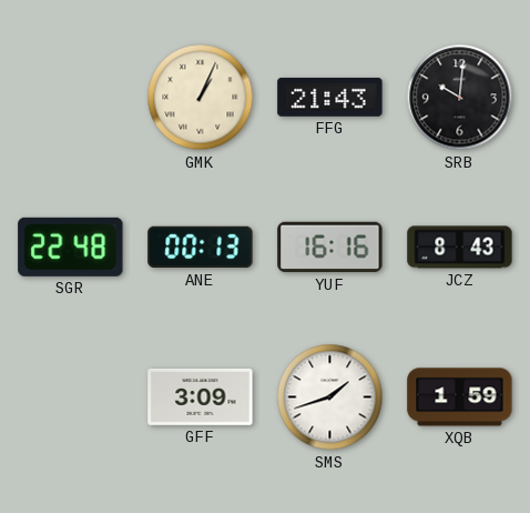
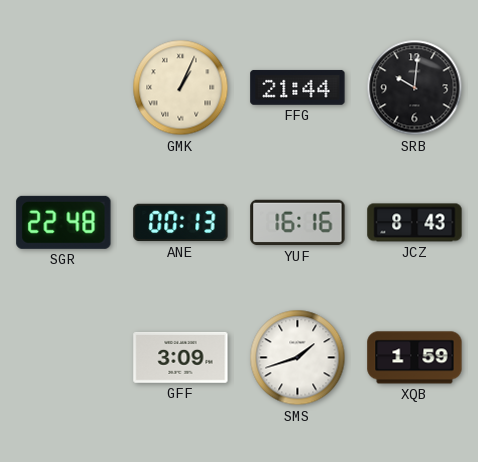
FFG: 21:43 -> 21:44 (298, 87)
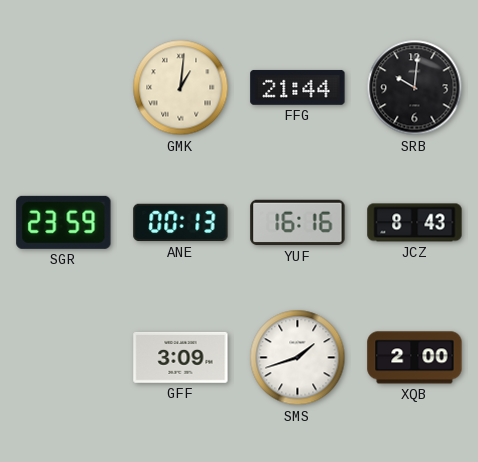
GMK: 1:04 -> 1:01 (181, 88)
SGR: 22:48 -> 23:59 (64, 222)
XQB: 1:59 -> 2:00 (415, 358)
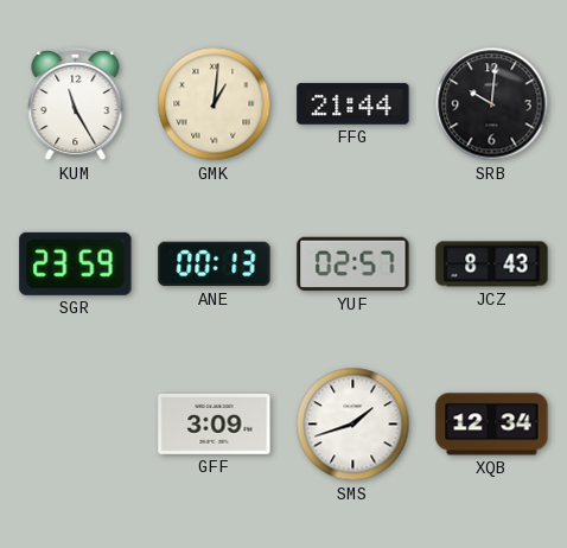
KUM: none -> 11:25 (76, 104)
YUF: 16:16 -> 02:57 (353, 265)
XQB: 2:00 -> 12:34 (492, 425)
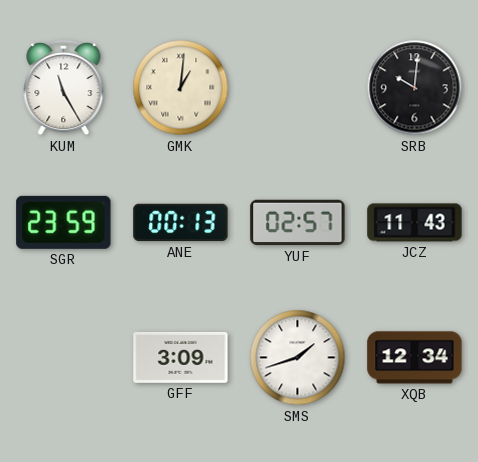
FFG: 21:44 -> none (353, 103)
JCZ: 8:43 -> 11:43 (415, 223)
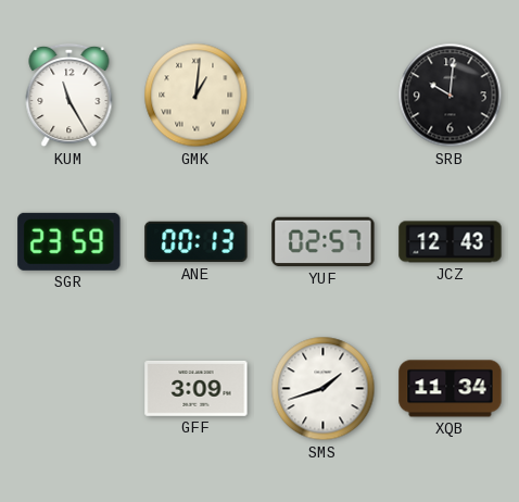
JCZ: 11:43 -> 12:43 (451, 242)
XQB: 12:34 -> 11:34 (451, 389)
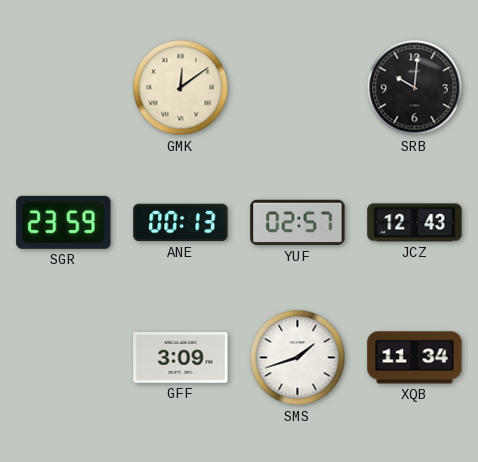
KUM: 11:25 -> none (69, 96)
GMK: 1:01 -> 12:09 (181, 88)
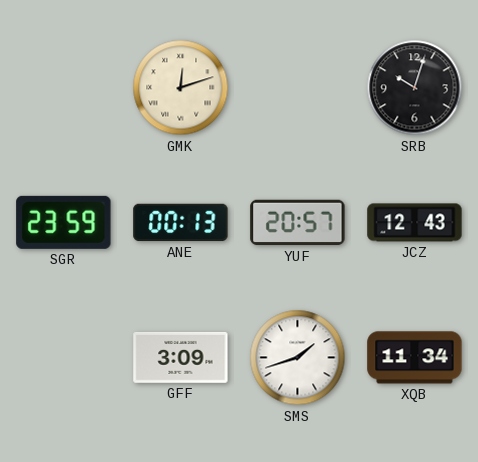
GMK: 12:09 -> 12:12 (181, 88)
SRB: 10:01 -> 10:03 (415, 88)
YUF: 02:57 -> 20:57 (298, 223)
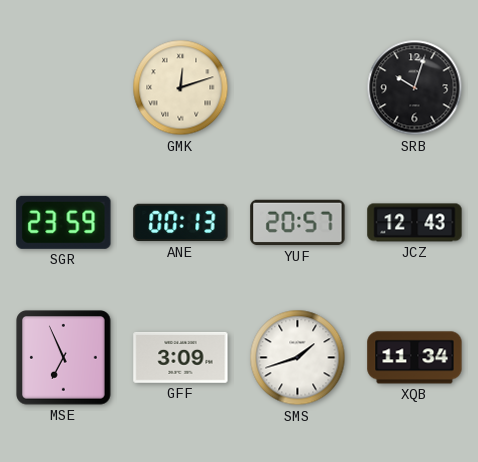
MSE: none -> 6:56 (64, 358)
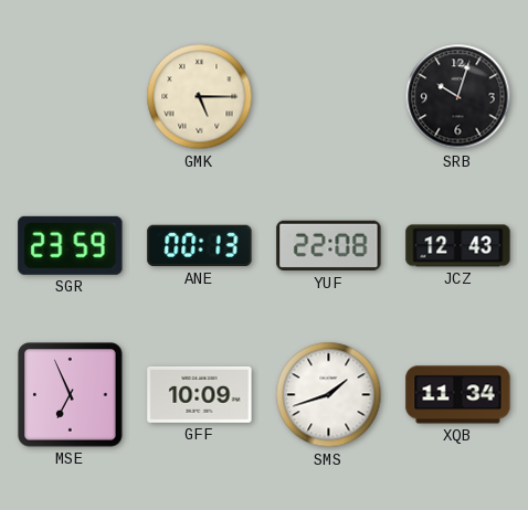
GMK: 12:12 -> 5:15 (200, 97)
YUF: 20:57 -> 22:08 (329, 246)
GFF: 3:09 -> 10:09 (200, 395)
